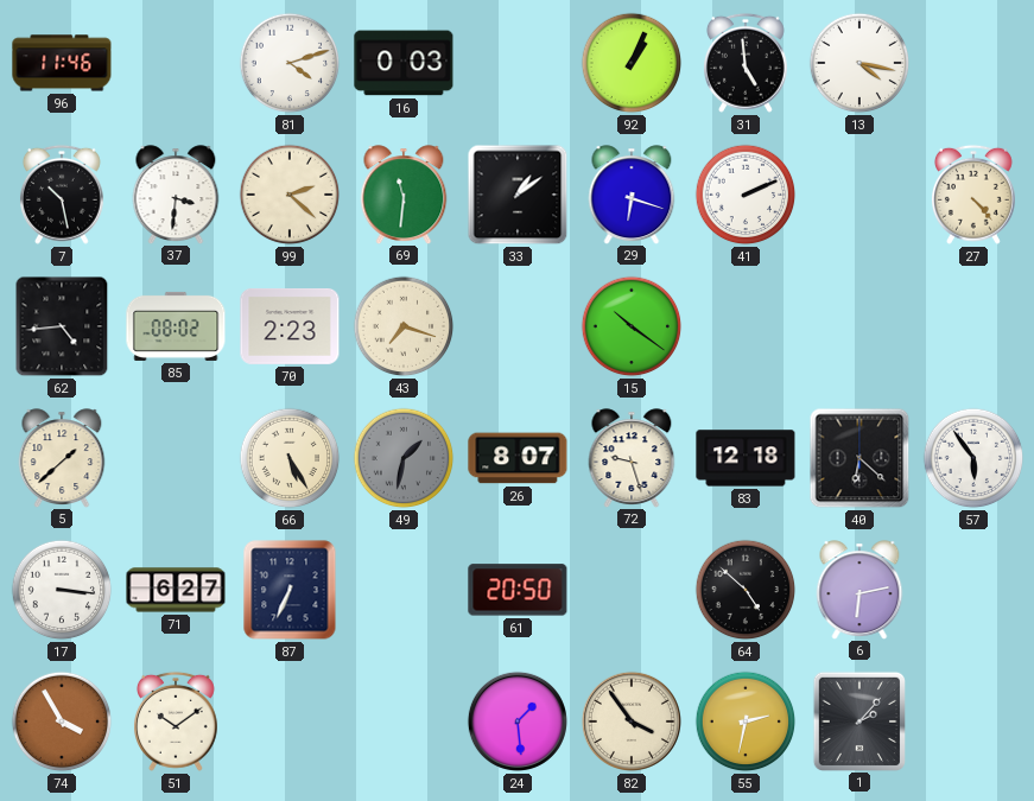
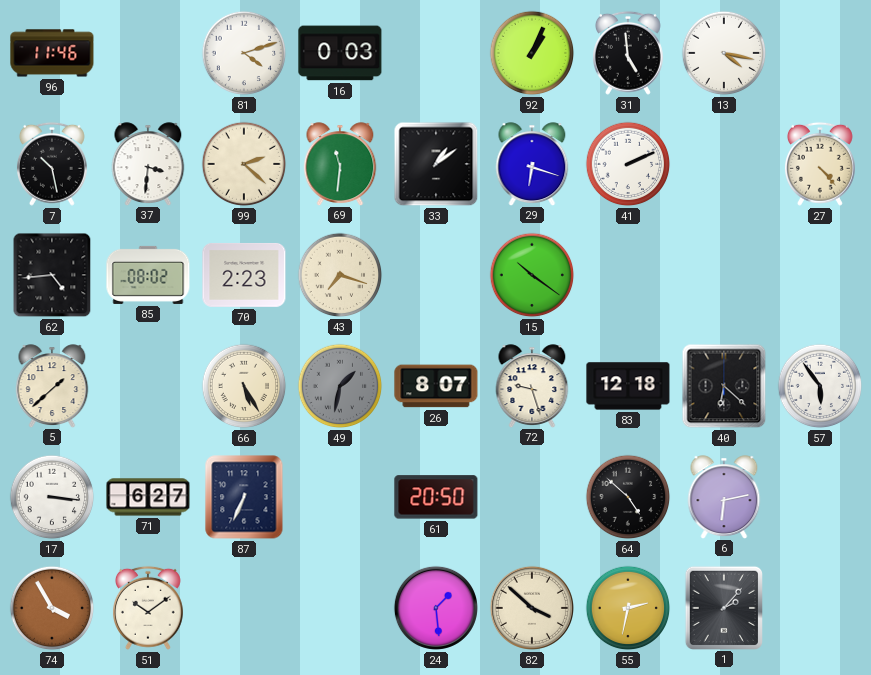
82: 3:54 -> 3:52 (532, 608)
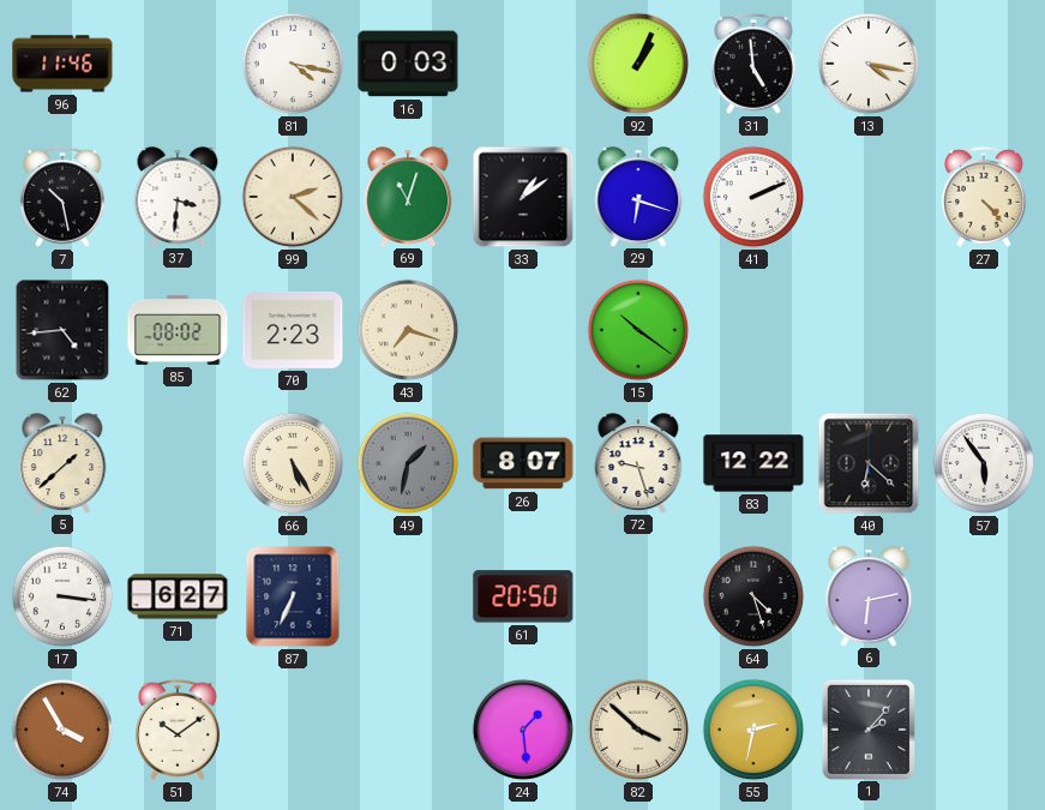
81: 4:12 -> 4:17 (293, 64)
69: 11:31 -> 11:03 (408, 197)
83: 12:18 -> 12:22 (753, 463)
64: 4:52 -> 4:27 (753, 596)
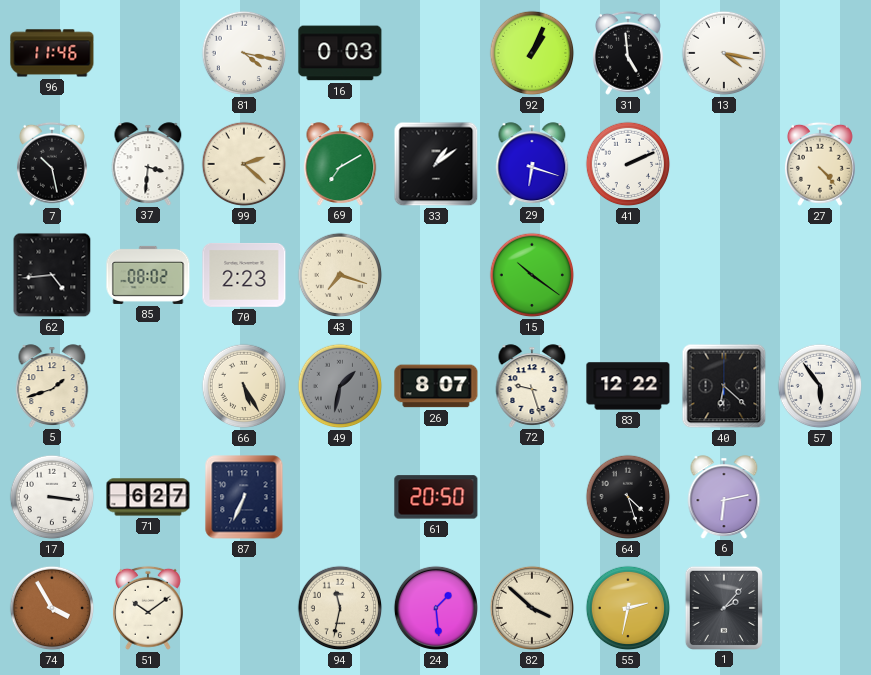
69: 11:03 -> 7:10 (340, 164)
5: 1:38 -> 1:42 (52, 386)
94: none -> 11:32 (340, 608)
